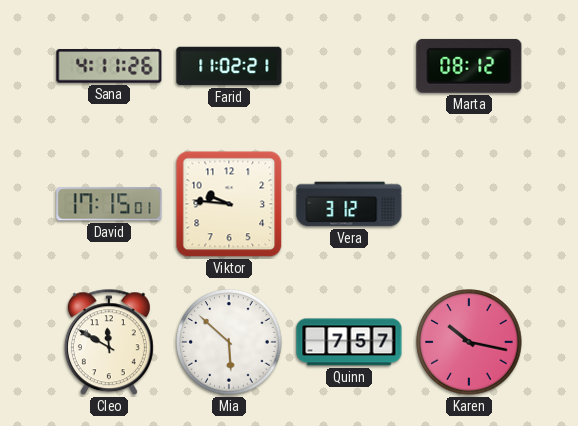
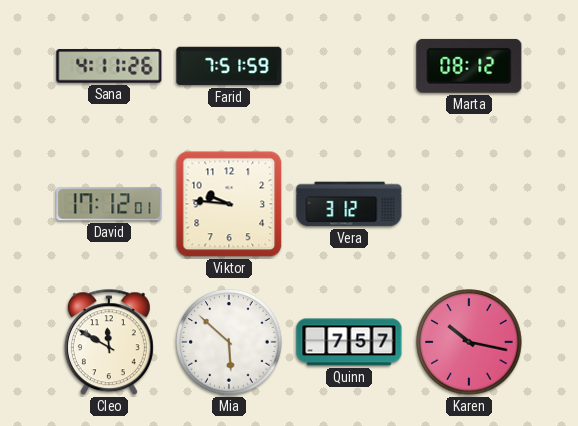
Farid: 11:02 -> 7:51 (229, 66)
David: 17:15 -> 17:12 (109, 204)
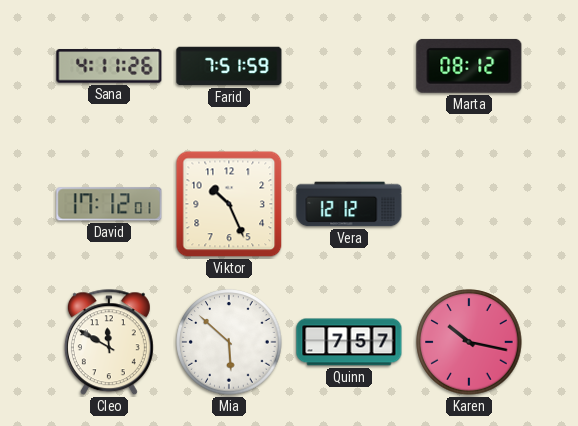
Viktor: 9:46 -> 10:26 (229, 204)
Vera: 3:12 -> 12:12 (349, 204)
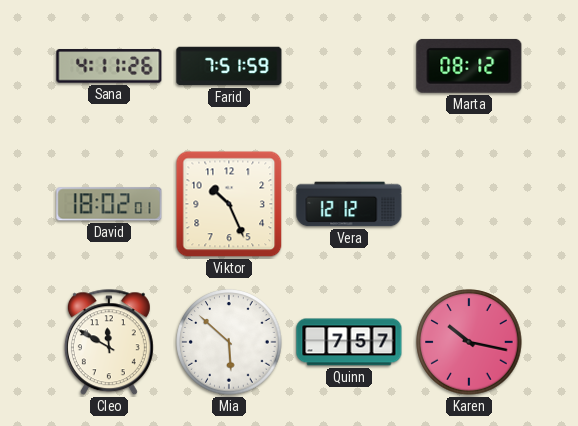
David: 17:12 -> 18:02 (109, 204)
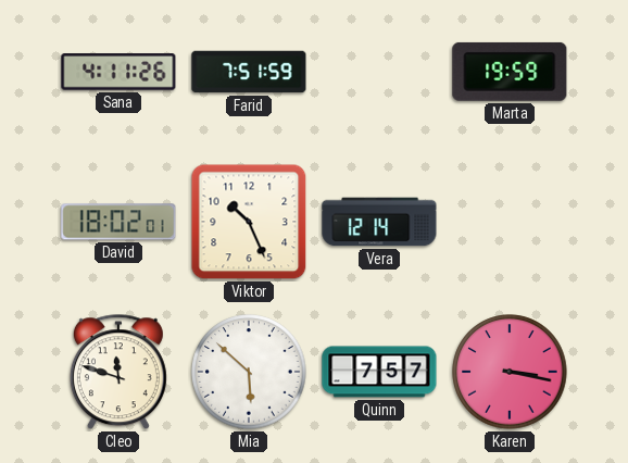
Marta: 08:12 -> 19:59 (510, 72)
Vera: 12:12 -> 12:14 (379, 222)
Cleo: 11:50 -> 11:48 (118, 373)
Karen: 10:17 -> 3:17 (510, 372)
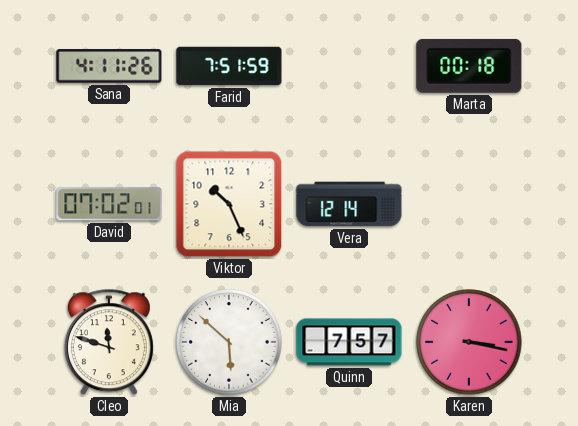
Marta: 19:59 -> 00:18 (469, 66)
David: 18:02 -> 07:02 (109, 204)
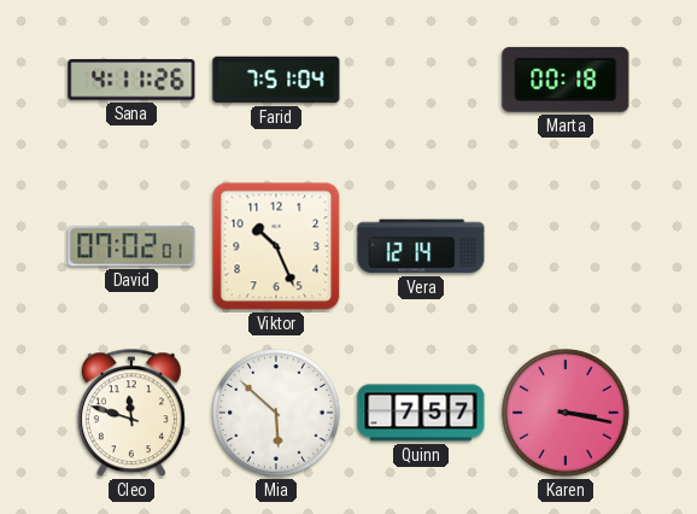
Farid: 7:51:59 -> 7:51:04 (276, 80)
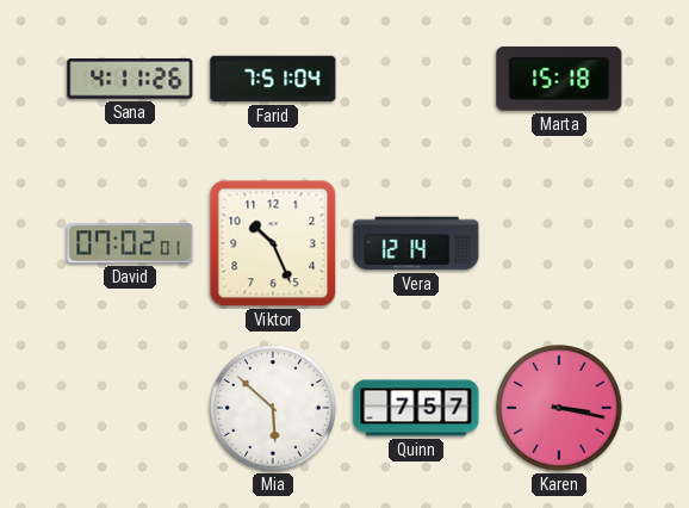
Marta: 00:18 -> 15:18 (559, 79)
Cleo: 11:48 -> none (131, 414)
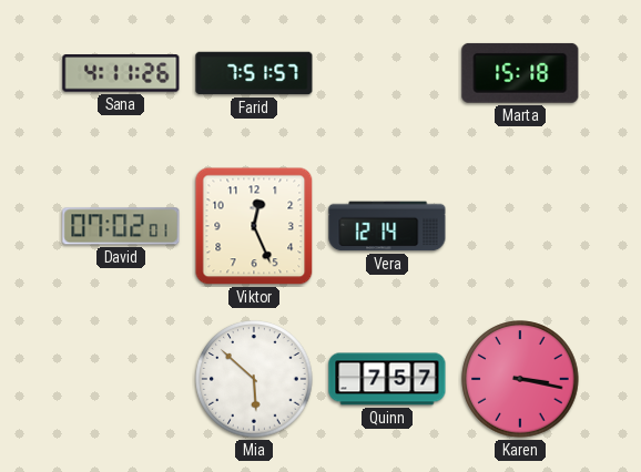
Farid: 7:51:04 -> 7:51:57 (254, 73)
Viktor: 10:26 -> 12:26 (254, 226)
